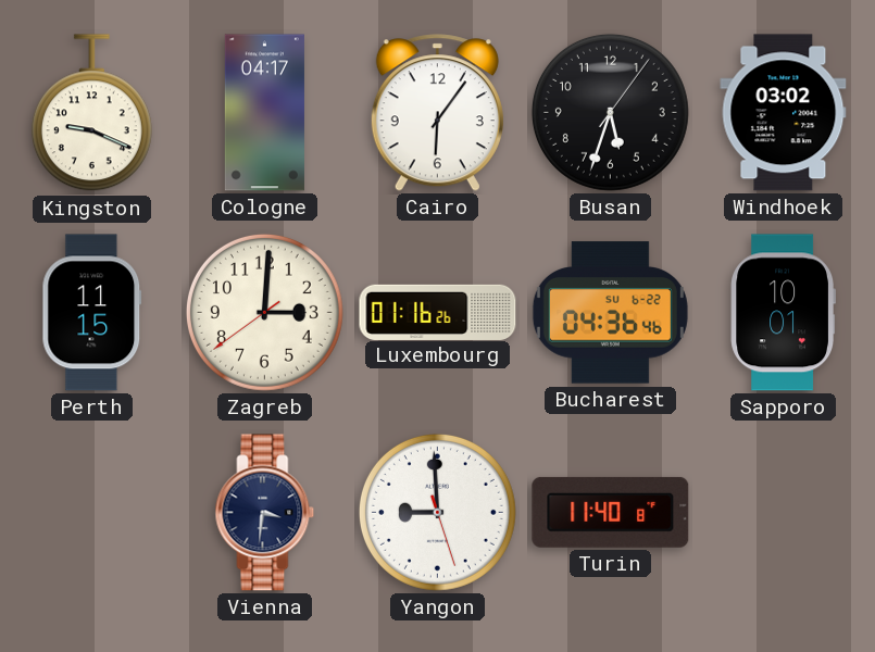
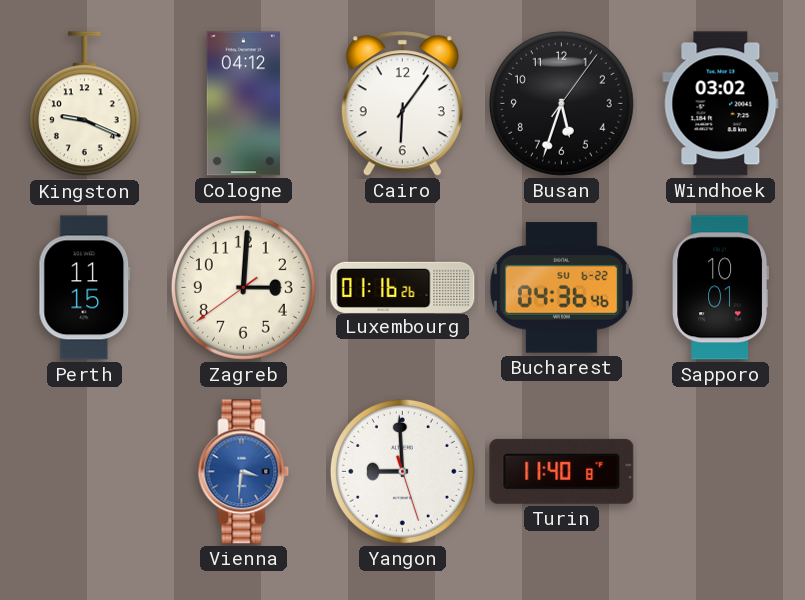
Cologne: 04:17 -> 04:12 (243, 104)
Vienna dial: navy -> blue (244, 472)
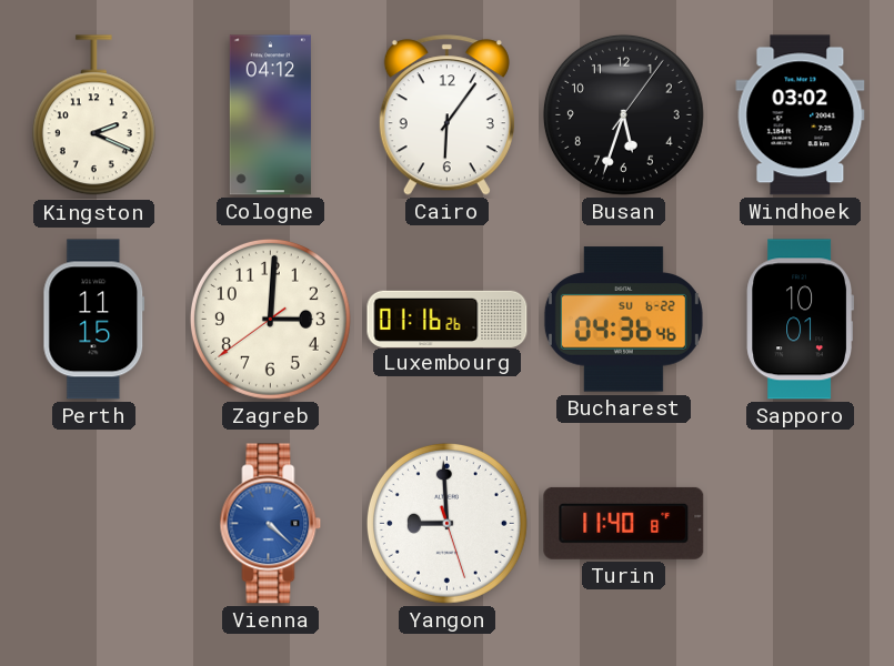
Kingston: 9:19 -> 2:19 (93, 115)
Vienna: 3:31 -> 4:22 (271, 524)
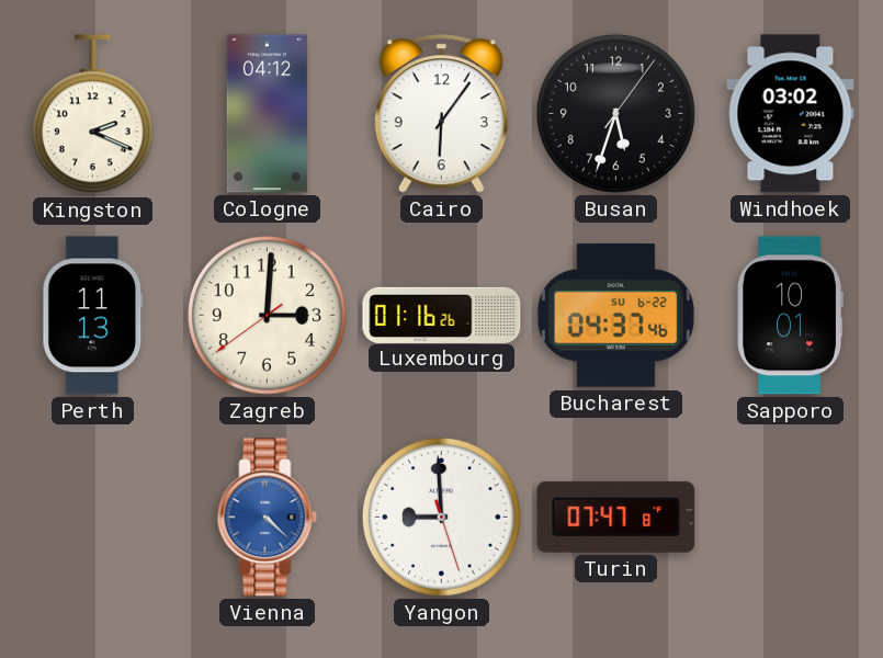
Perth: 11:15 -> 11:13 (93, 316)
Bucharest: 04:36 -> 04:37 (615, 316)
Turin: 11:40 -> 07:47 (616, 517)
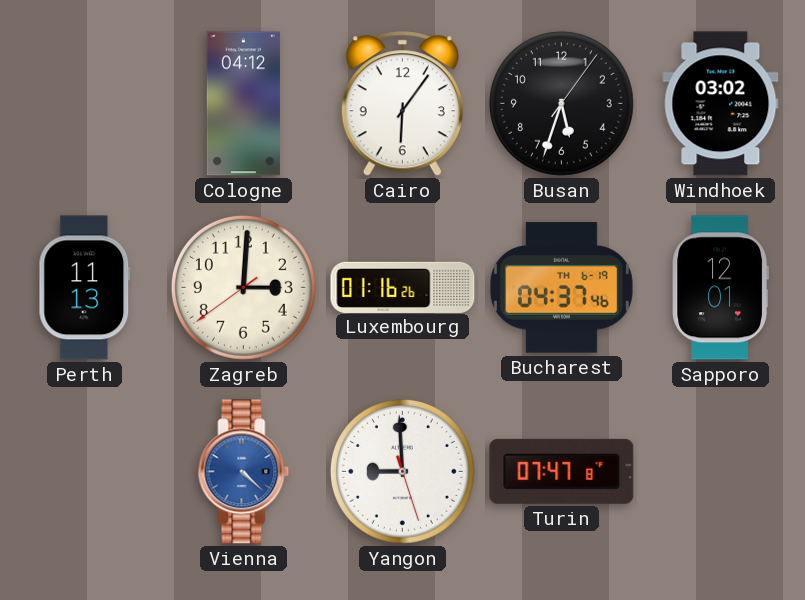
Kingston: 2:19 -> none (92, 114)
Bucharest date: SU 6-22 -> TH 6-19 (561, 288)
Sapporo: 10:01 -> 12:01 (720, 288)
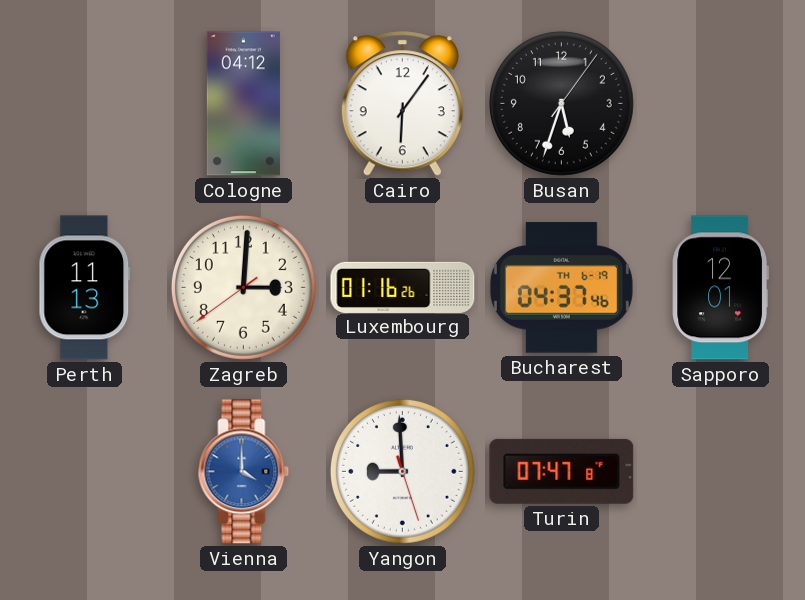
Windhoek: 03:02 -> none (721, 104)
Vienna: 4:22 -> 4:00 (244, 472)
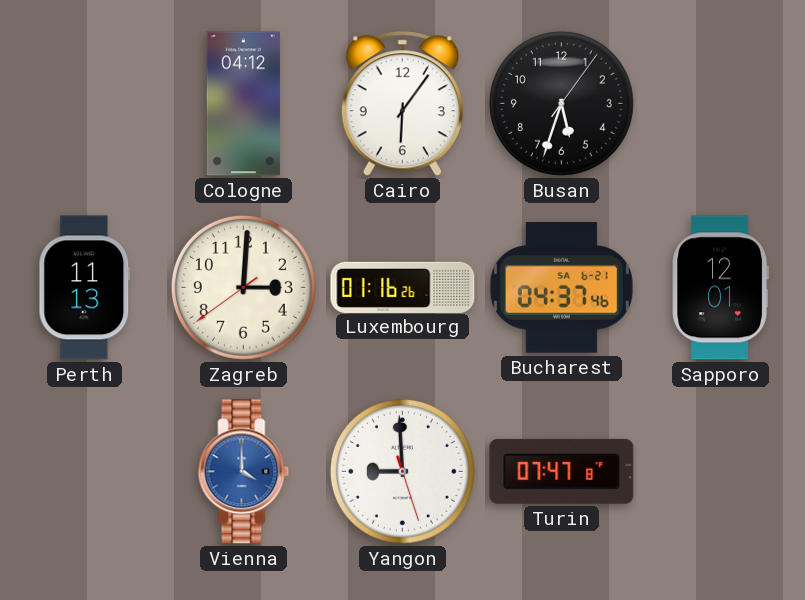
Bucharest date: TH 6-19 -> SA 6-21 (561, 288)
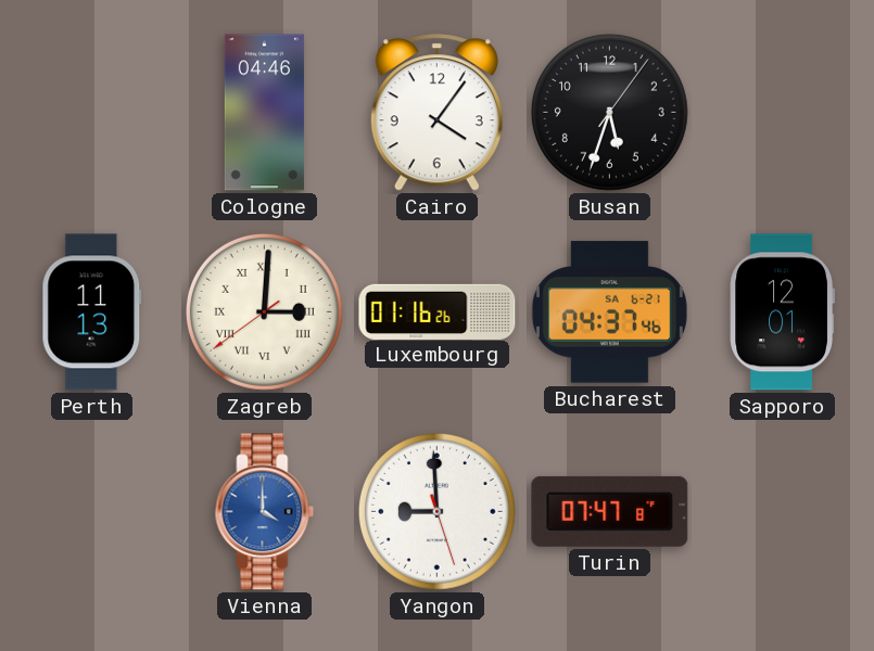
Cologne: 04:12 -> 04:46 (264, 113)
Cairo: 6:06 -> 4:06 (436, 113)
Zagreb numerals: Arabic -> Roman (264, 311)
